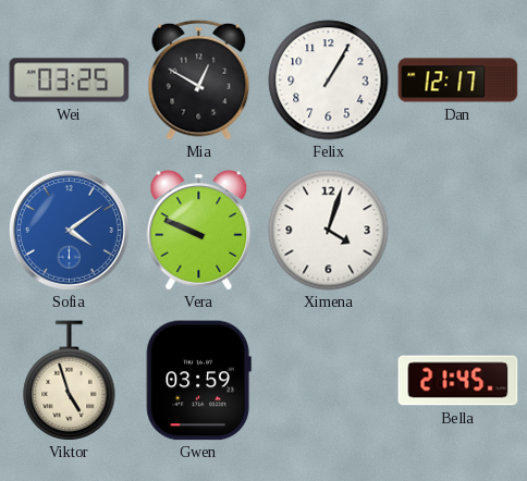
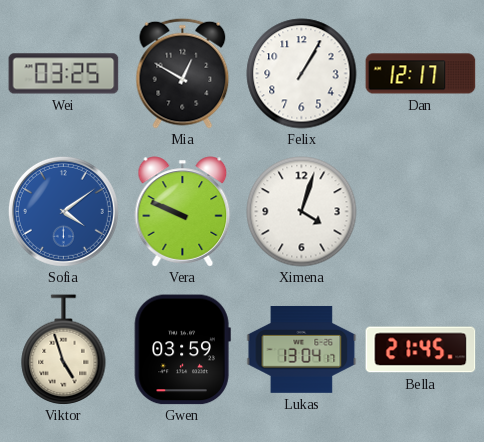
Lukas: none -> 13:04 (302, 349)
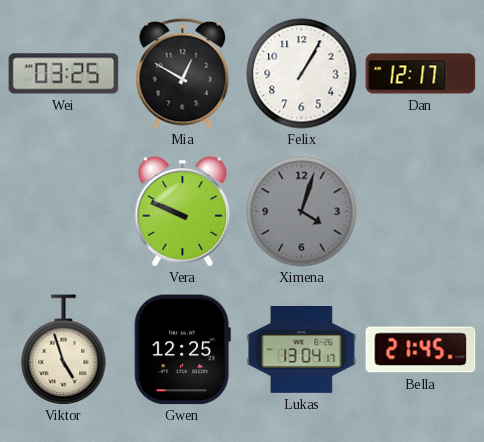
Sofia: 4:09 -> none (63, 211)
Ximena dial: white -> grey (302, 212)
Gwen: 03:59 -> 12:25 (182, 350)
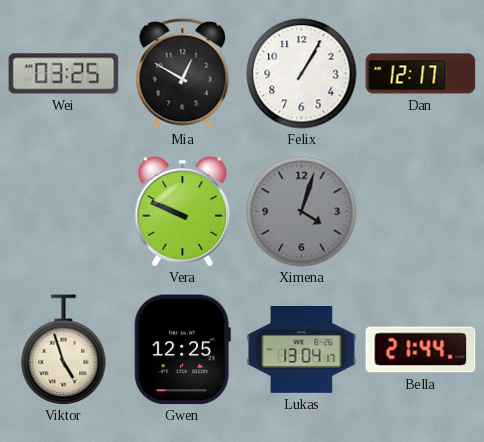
Bella: 21:45 -> 21:44 (421, 350)
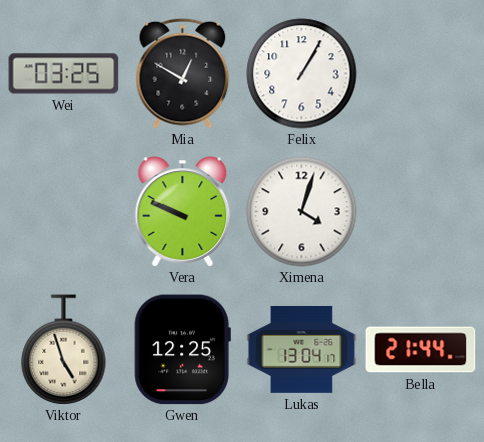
Dan: 12:17 -> none (421, 74)
Ximena dial: grey -> white (302, 212)
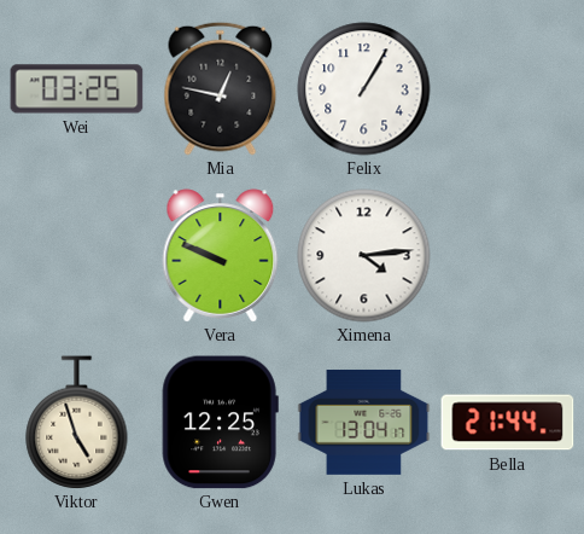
Mia: 12:50 -> 12:47 (221, 88)
Ximena: 4:03 -> 4:14 (364, 256)
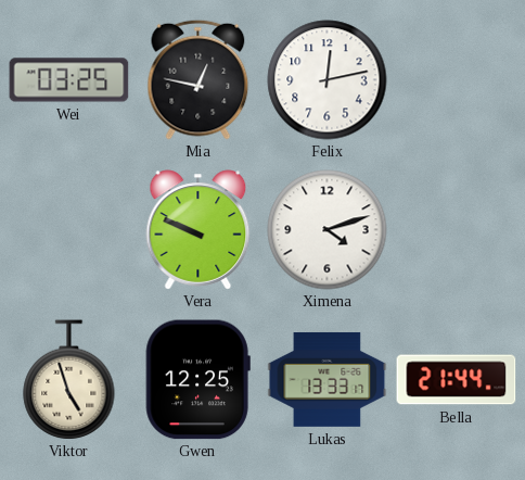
Felix: 1:05 -> 12:13 (328, 80)
Ximena: 4:14 -> 4:12 (328, 230)
Lukas: 13:04 -> 13:33 (328, 379)
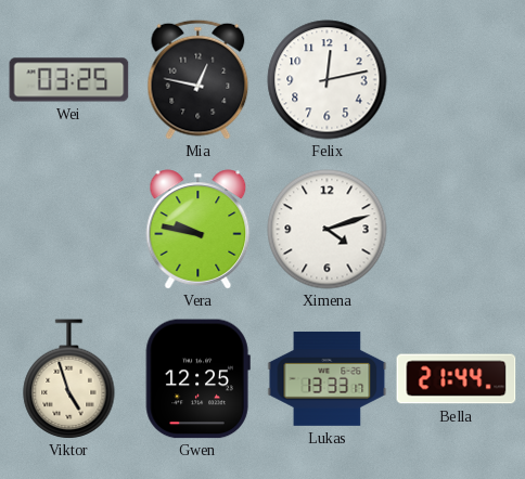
Vera: 9:49 -> 9:47 (199, 230)
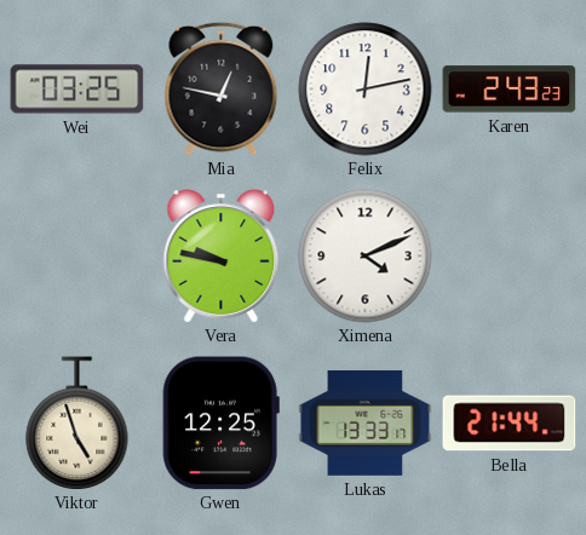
Karen: none -> 2:43 (510, 90)
Ximena: 4:12 -> 4:11 (366, 257)
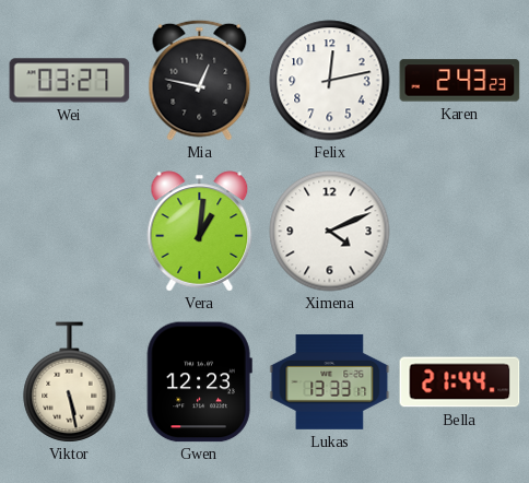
Wei: 03:25 -> 03:27 (70, 81)
Vera: 9:47 -> 1:01 (200, 232)
Viktor: 4:57 -> 5:28 (70, 382)
Gwen: 12:25 -> 12:23 (199, 382)
